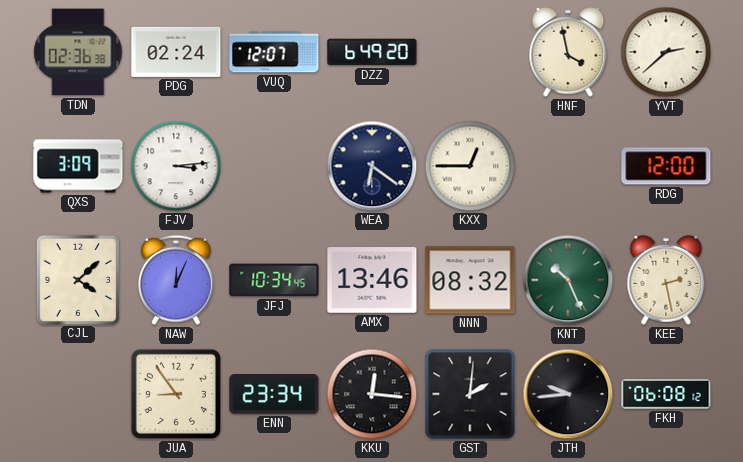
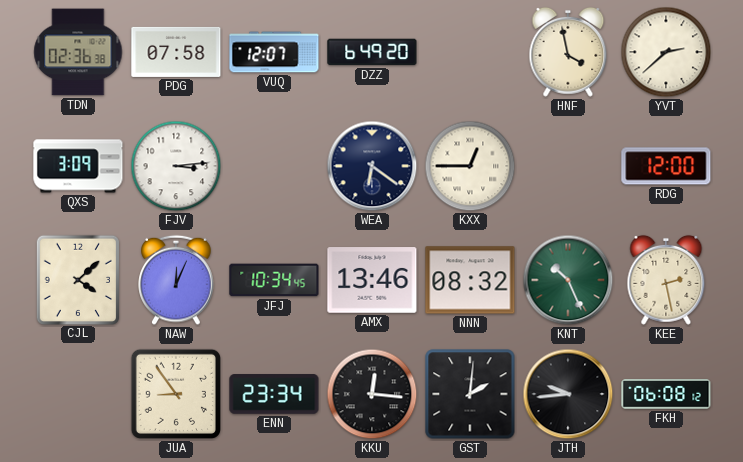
PDG: 02:24 -> 07:58 (176, 52)
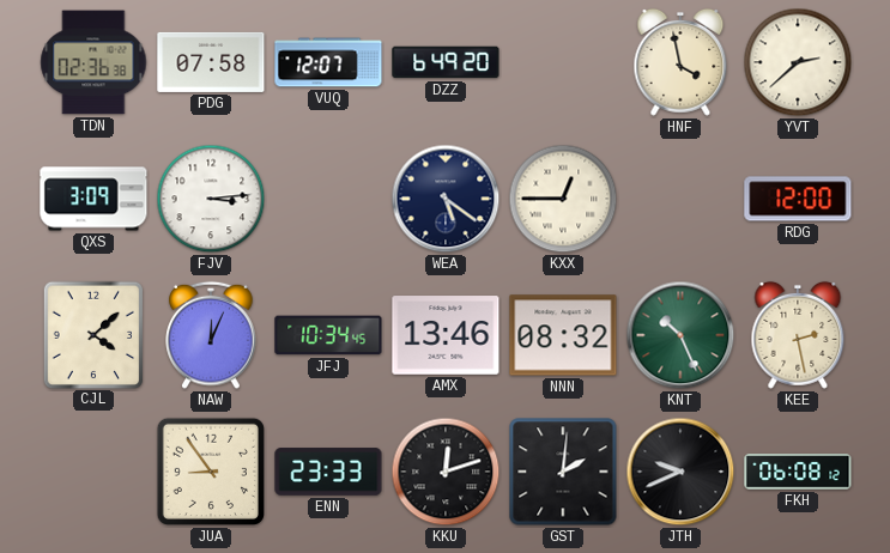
WEA: 6:21 -> 5:21 (446, 199)
ENN: 23:34 -> 23:33 (328, 472)
KKU: 12:16 -> 12:12 (446, 472)
JTH: 9:44 -> 9:41 (680, 472)
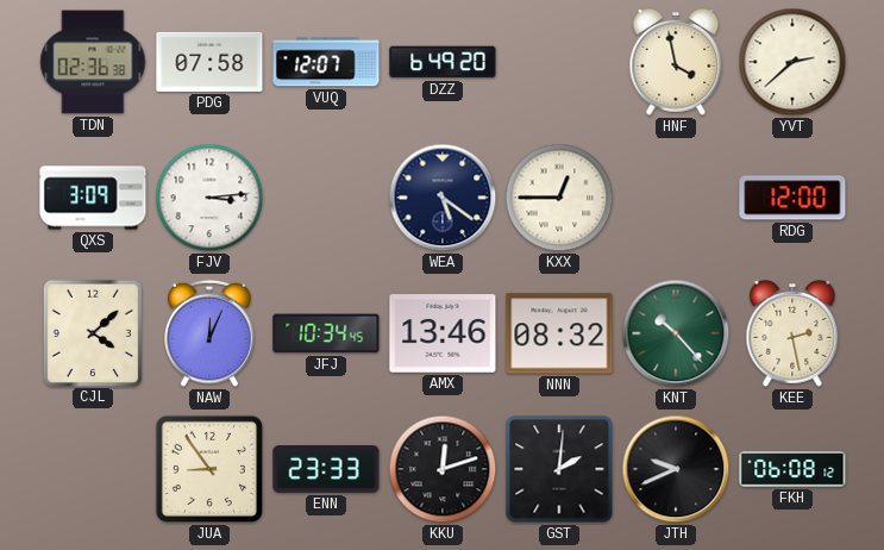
KNT: 10:26 -> 10:23 (676, 333)
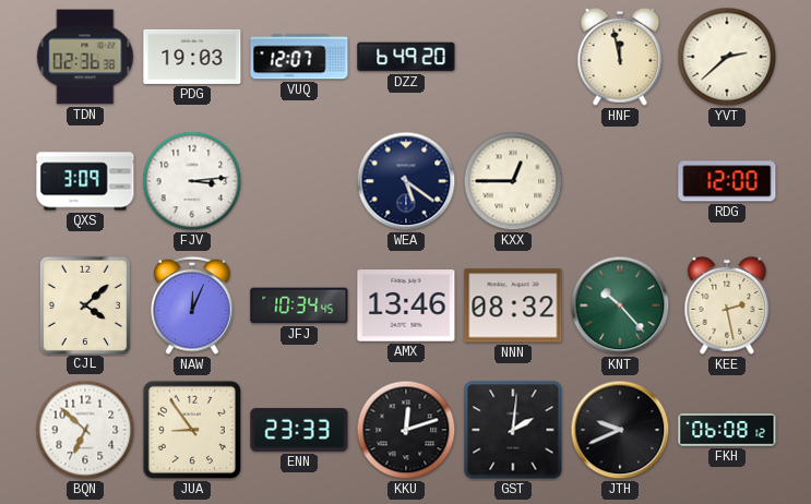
PDG: 07:58 -> 19:03 (192, 57)
HNF: 3:58 -> 11:58 (620, 57)
BQN: none -> 6:52 (85, 430)
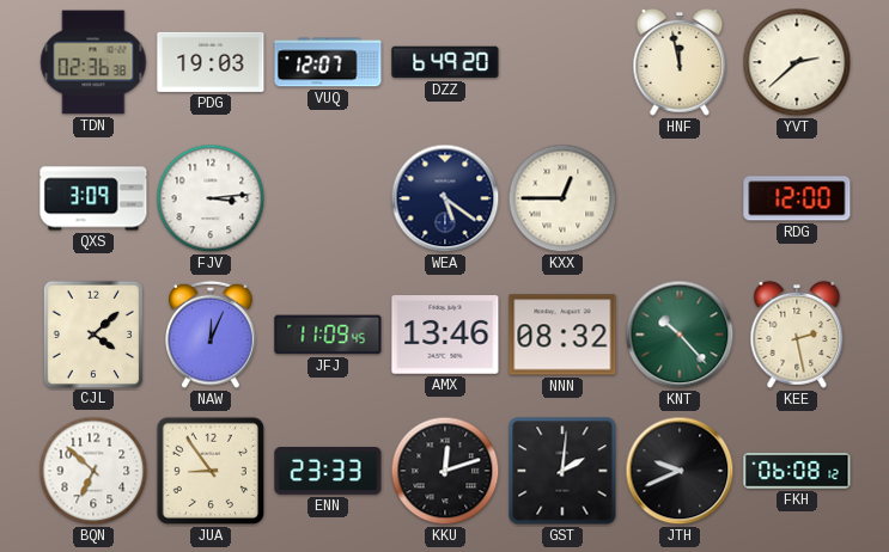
JFJ: 10:34 -> 11:09 (328, 335)
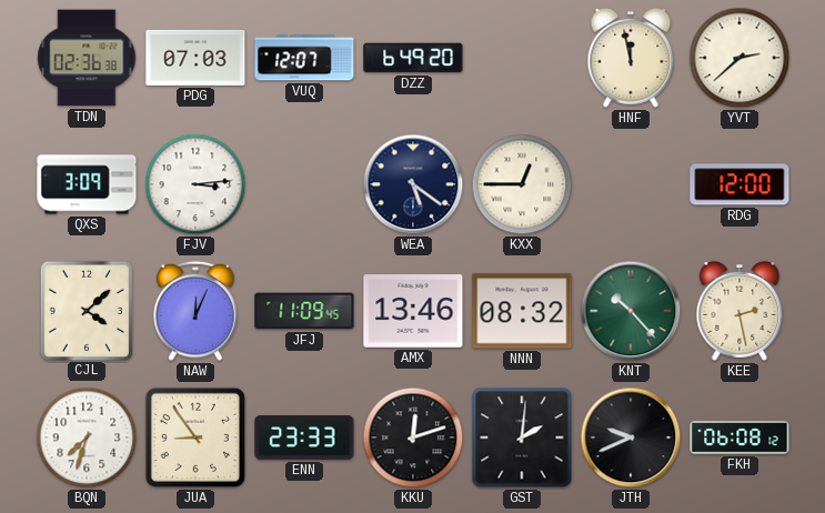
PDG: 19:03 -> 07:03 (195, 58)
BQN: 6:52 -> 7:33 (87, 437)
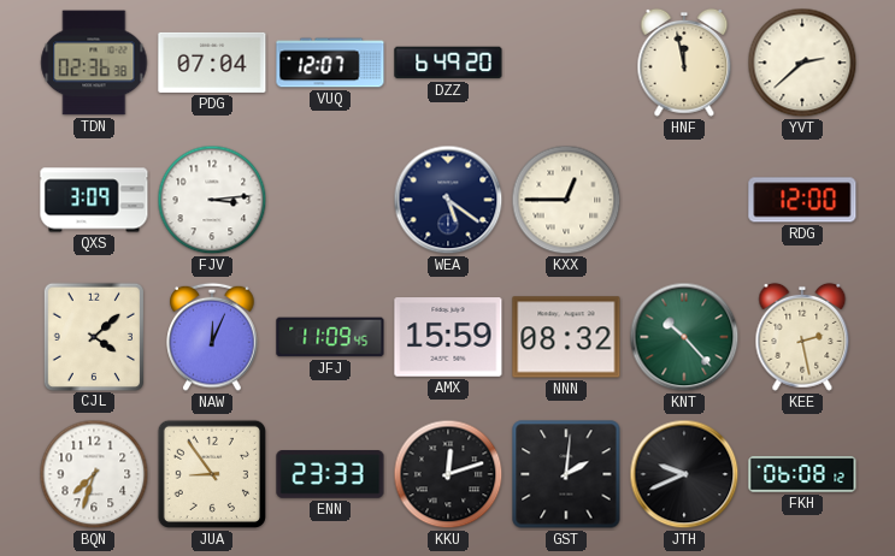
PDG: 07:03 -> 07:04 (212, 63)
AMX: 13:46 -> 15:59 (448, 337)
